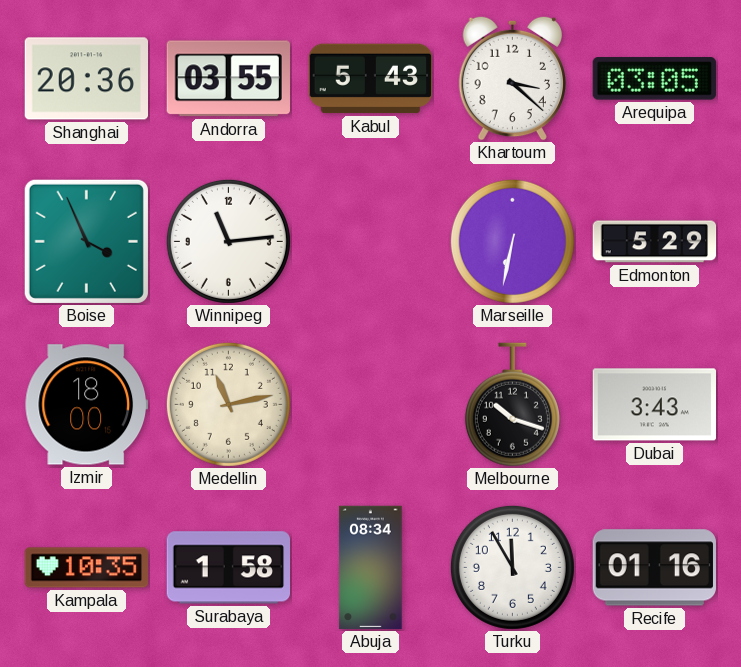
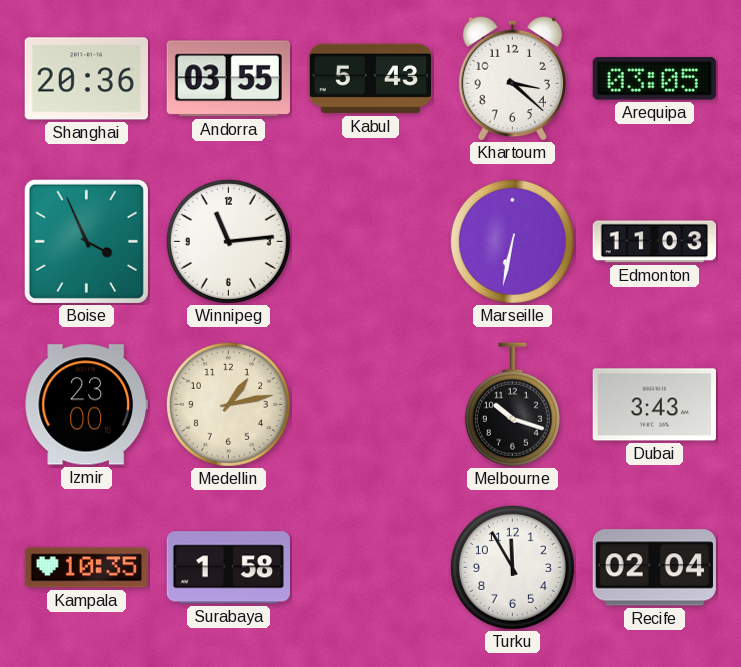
Edmonton: 5:29 -> 11:03 (655, 242)
Izmir: 18:00 -> 23:00 (86, 405)
Medellin: 11:13 -> 1:13 (228, 404)
Abuja: 08:34 -> none (371, 568)
Recife: 01:16 -> 02:04 (654, 568)
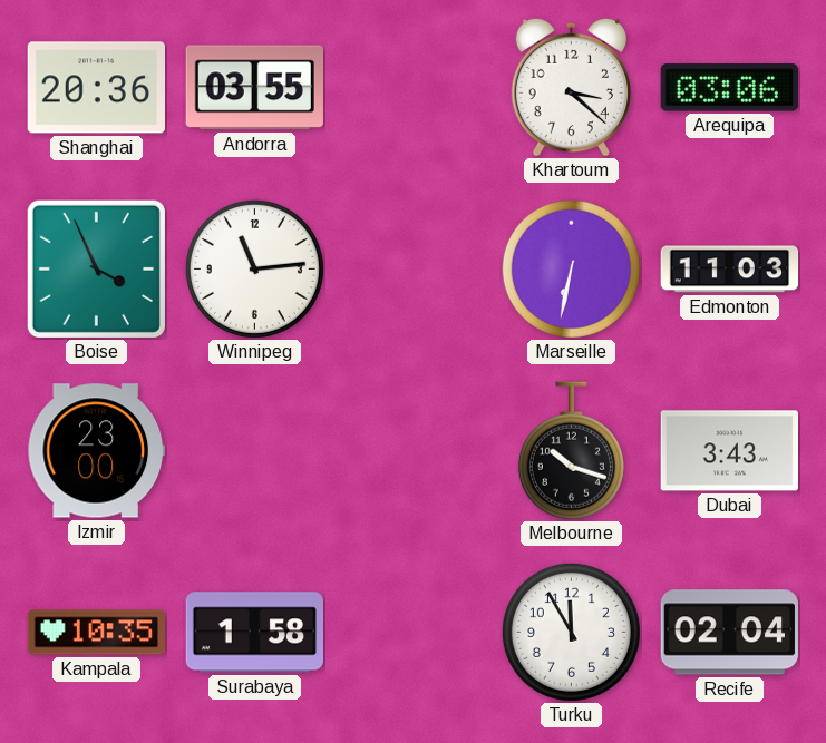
Kabul: 5:43 -> none (370, 79)
Arequipa: 03:05 -> 03:06 (729, 88)
Medellin: 1:13 -> none (228, 404)
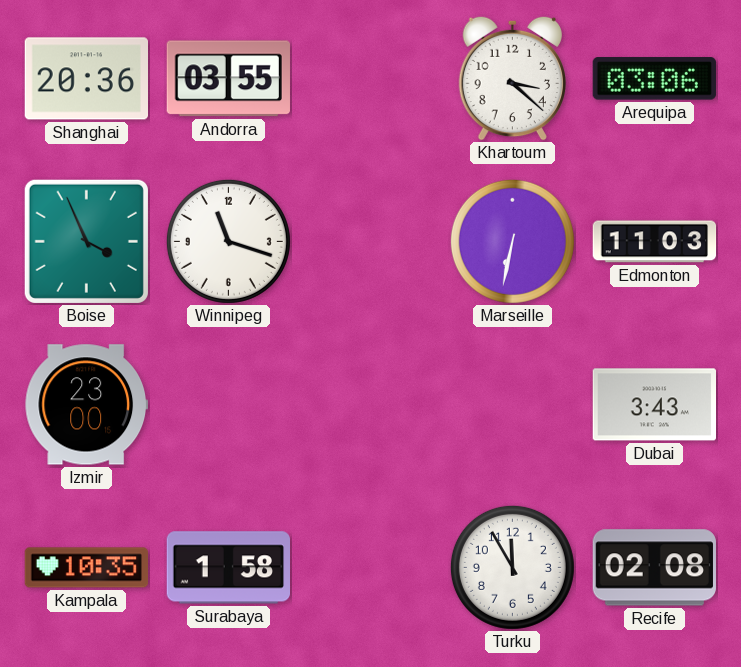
Winnipeg: 11:14 -> 11:18 (228, 241)
Melbourne: 10:18 -> none (571, 451)
Recife: 02:04 -> 02:08 (654, 568)
